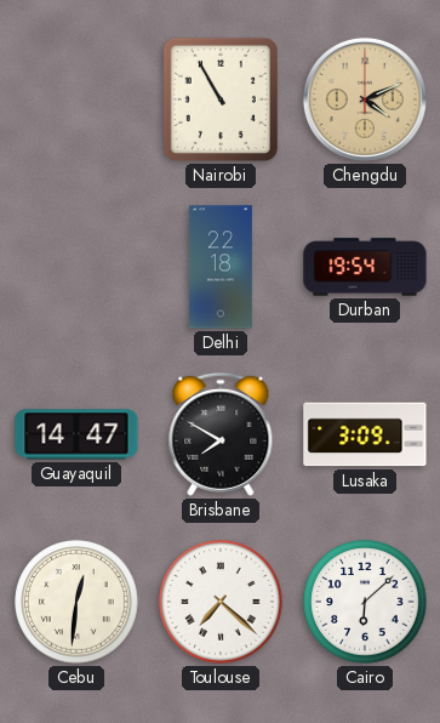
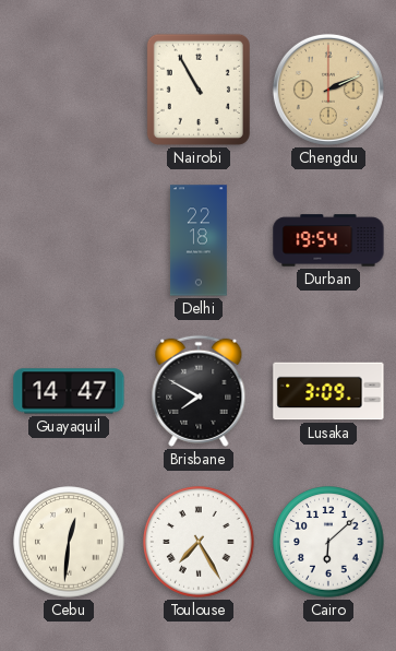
Chengdu: 4:11 -> 2:11 (328, 90)
Toulouse: 7:22 -> 7:25 (199, 542)
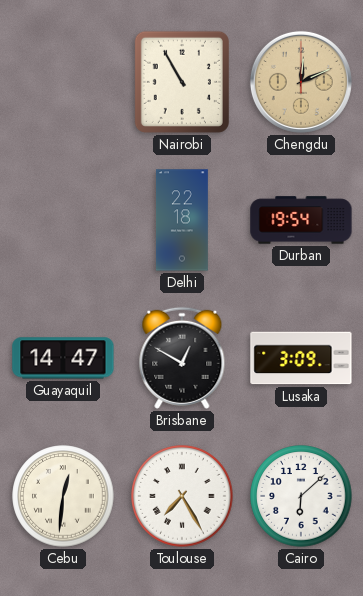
Chengdu: 2:11 -> 12:11 (301, 82)
Brisbane: 7:50 -> 12:50 (182, 358)
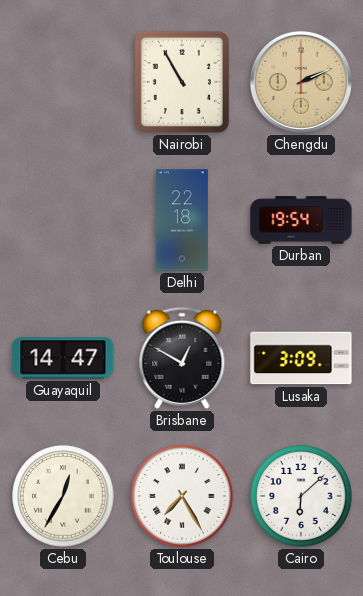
Chengdu: 12:11 -> 2:11 (301, 82)
Cebu: 12:31 -> 12:35 (63, 496)
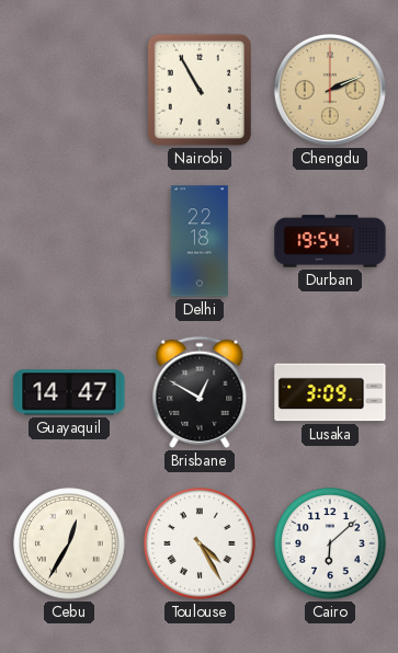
Toulouse: 7:25 -> 4:25 (200, 543)
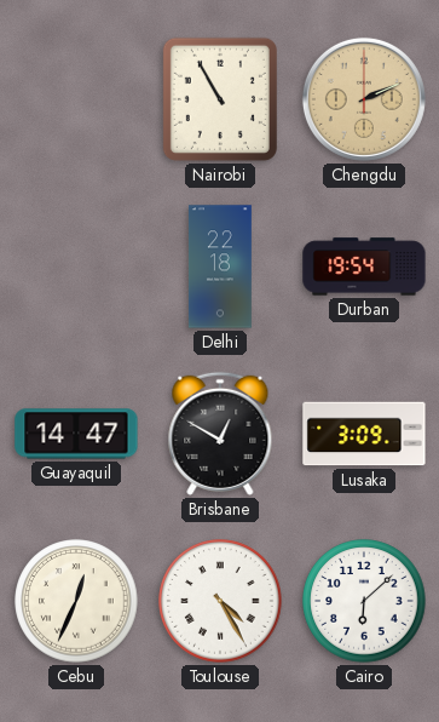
Cebu: 12:35 -> 12:34 (76, 601)
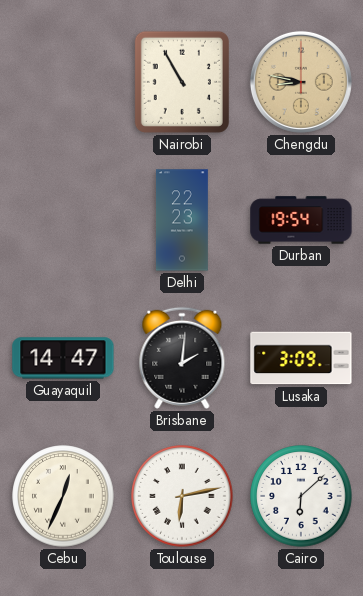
Chengdu: 2:11 -> 8:47 (301, 82)
Delhi: 22:18 -> 22:23 (182, 220)
Brisbane: 12:50 -> 2:01 (182, 358)
Toulouse: 4:25 -> 6:13 (182, 496)
